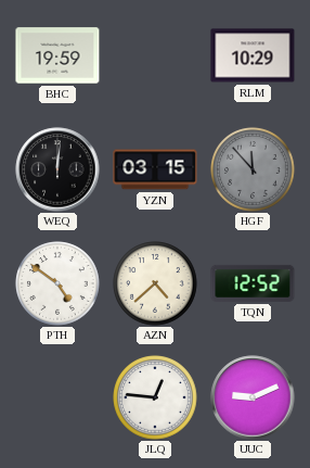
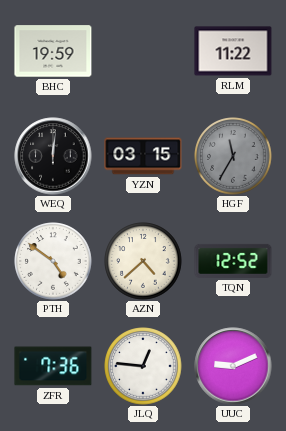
RLM: 10:29 -> 11:22 (233, 51)
HGF: 11:53 -> 11:35 (233, 156)
ZFR: none -> 7:36 (53, 366)
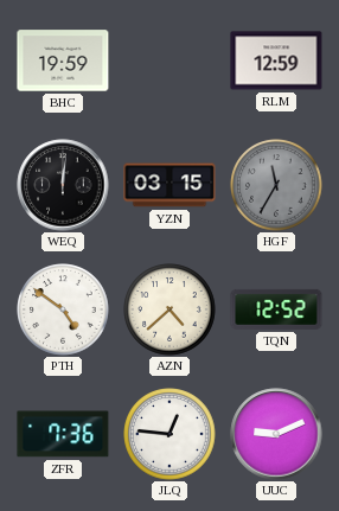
RLM: 11:22 -> 12:59 (276, 60)
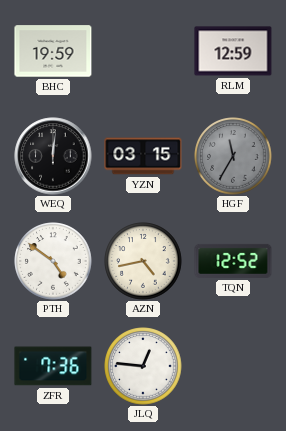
AZN: 4:38 -> 4:43 (143, 261)
UUC: 9:11 -> none (276, 434)
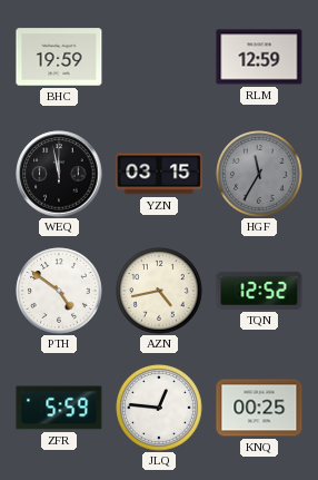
WEQ: 12:01 -> 11:58 (59, 174)
ZFR: 7:36 -> 5:59 (59, 408)
KNQ: none -> 00:25 (259, 408)
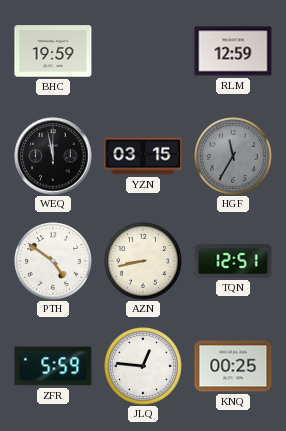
AZN: 4:43 -> 8:43 (143, 261)
TQN: 12:52 -> 12:51 (233, 261)
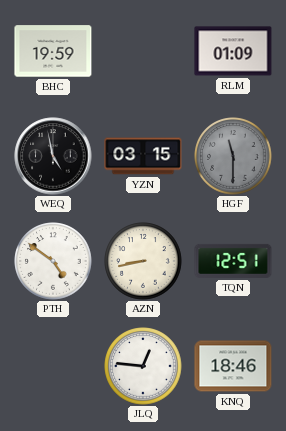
RLM: 12:59 -> 01:09 (233, 51)
WEQ: 11:58 -> 4:58 (53, 156)
HGF: 11:35 -> 11:30 (233, 156)
ZFR: 5:59 -> none (53, 366)
KNQ: 00:25 -> 18:46 (233, 366)
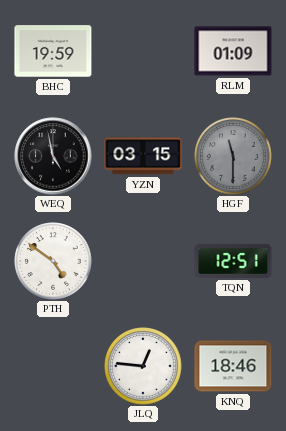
AZN: 8:43 -> none (143, 261)
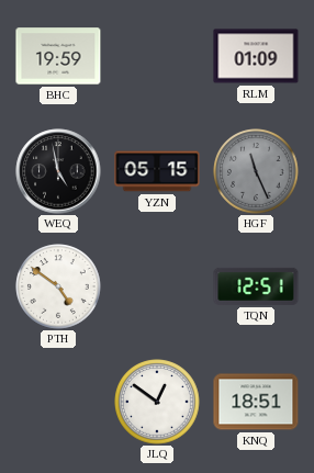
YZN: 03:15 -> 05:15 (157, 171)
HGF: 11:30 -> 11:26 (256, 171)
JLQ: 12:46 -> 12:51 (157, 402)
KNQ: 18:46 -> 18:51 (256, 402)
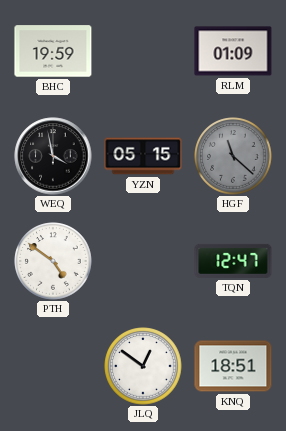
WEQ: 4:58 -> 3:58 (53, 156)
HGF: 11:26 -> 11:22 (233, 156)
TQN: 12:51 -> 12:47 (233, 261)
